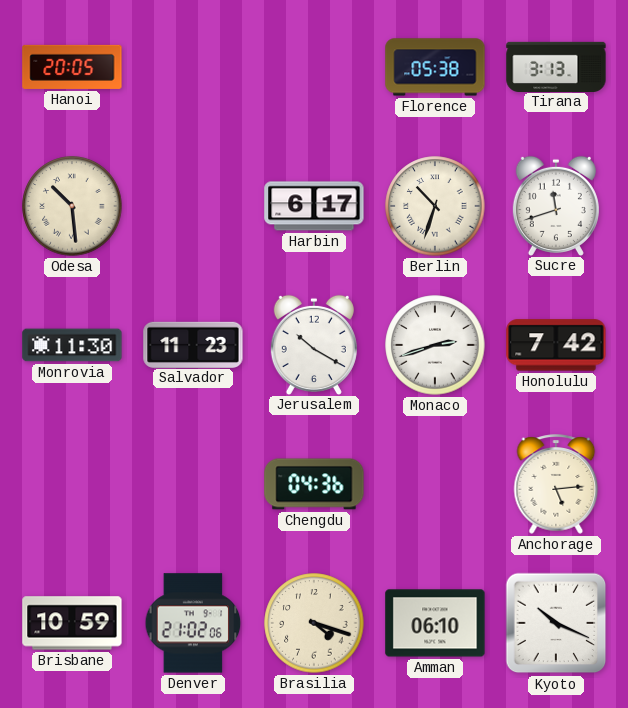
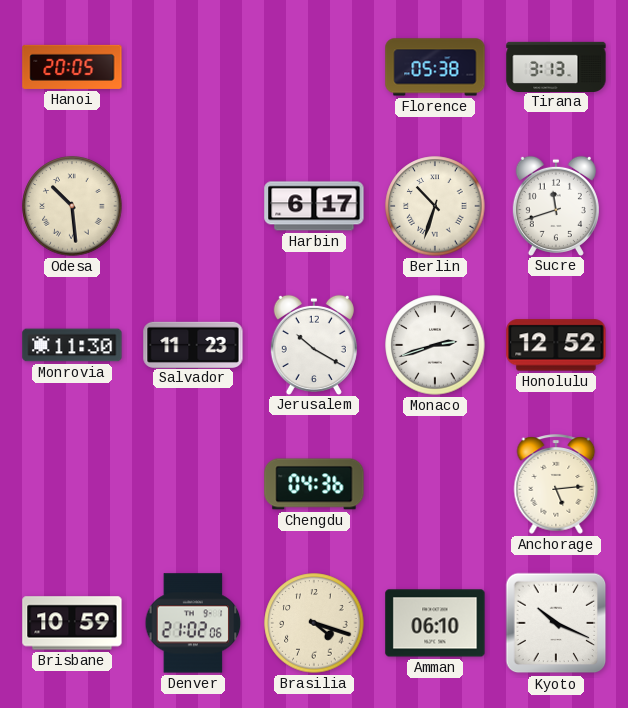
Honolulu: 7:42 -> 12:52 (556, 345)
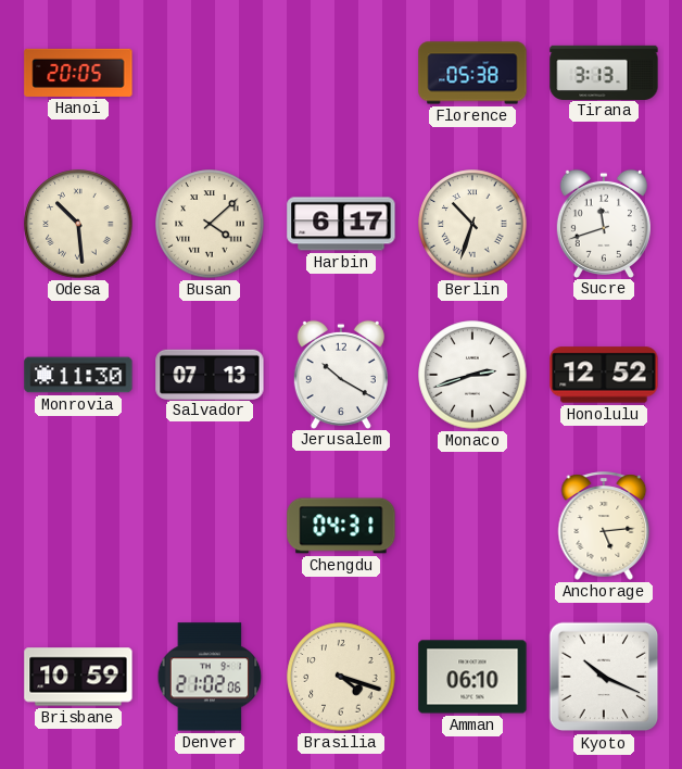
Busan: none -> 4:08 (210, 224)
Salvador: 11:23 -> 07:13 (210, 374)
Chengdu: 04:36 -> 04:31 (341, 526)
